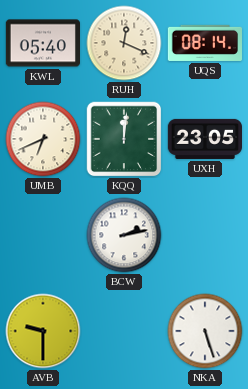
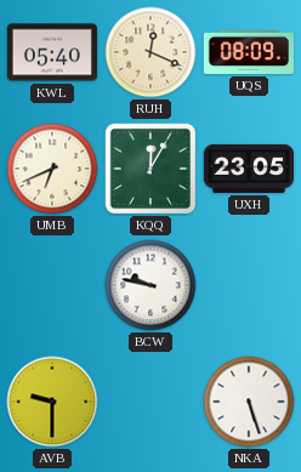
UQS: 08:14 -> 08:09 (248, 52)
KQQ: 12:01 -> 12:05 (150, 169)
BCW: 2:13 -> 9:47 (150, 285)
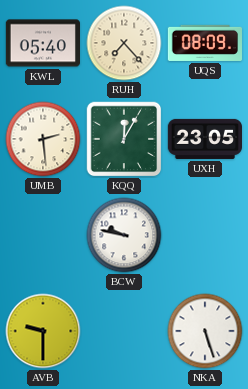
RUH: 12:19 -> 7:23 (124, 43)
UMB: 6:41 -> 2:29 (43, 139)
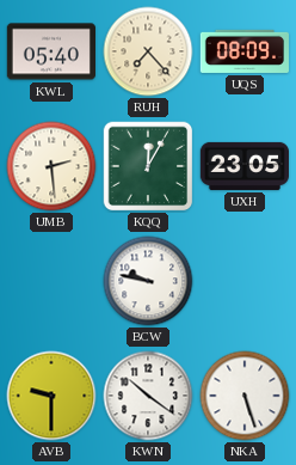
KWN: none -> 10:21 (148, 396)
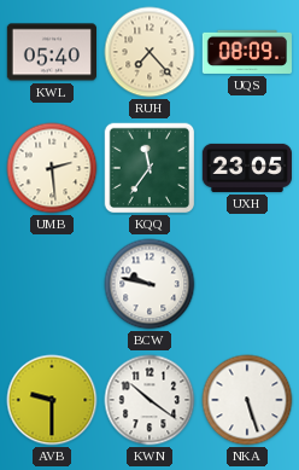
KQQ: 12:05 -> 11:36 (149, 168)
